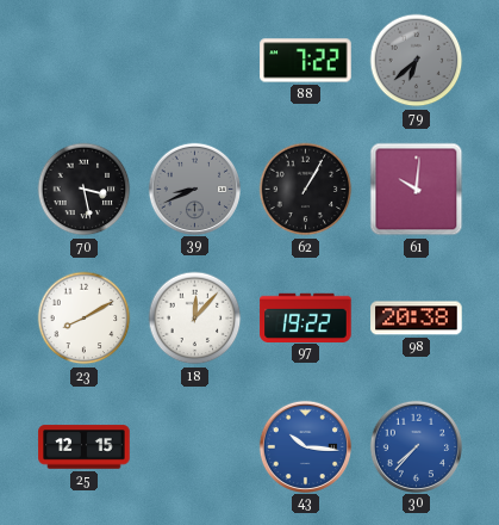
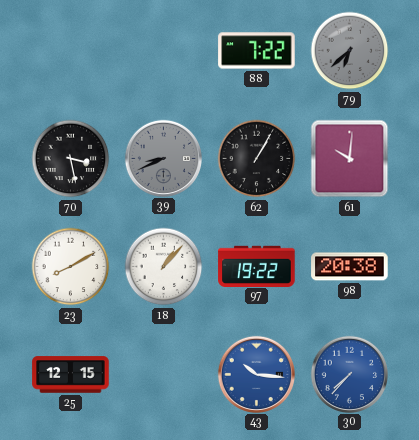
18: 12:07 -> 1:07 (164, 267)
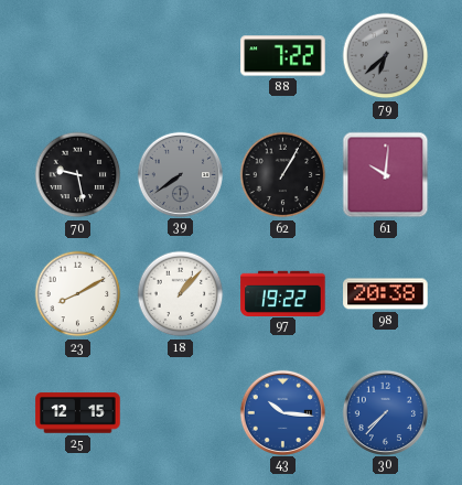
70: 3:28 -> 9:28 (78, 175)
39: 8:41 -> 7:39 (180, 174)
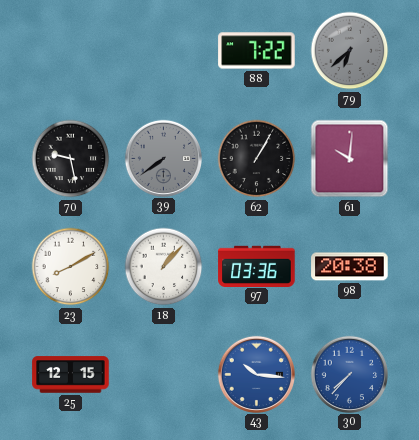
97: 19:22 -> 03:36 (257, 266)
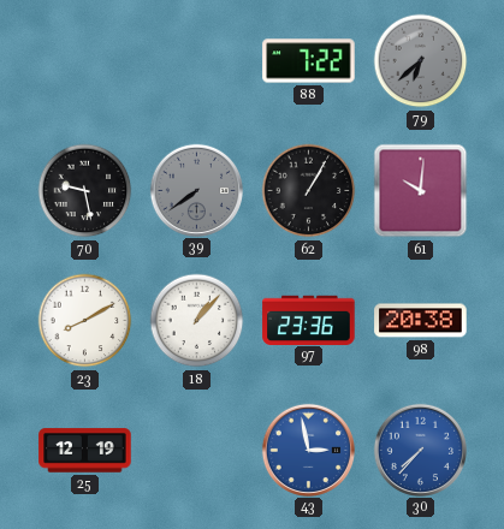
97: 03:36 -> 23:36 (309, 320)
25: 12:15 -> 12:19 (85, 451)
43: 10:16 -> 2:58 (308, 450)
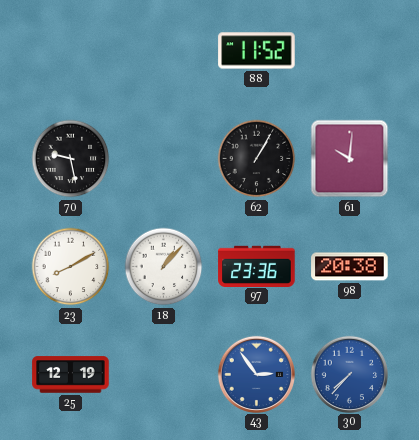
88: 7:22 -> 11:52 (257, 51)
79: 6:38 -> none (421, 61)
39: 7:39 -> none (196, 190)
43: 2:58 -> 2:54 (256, 374)
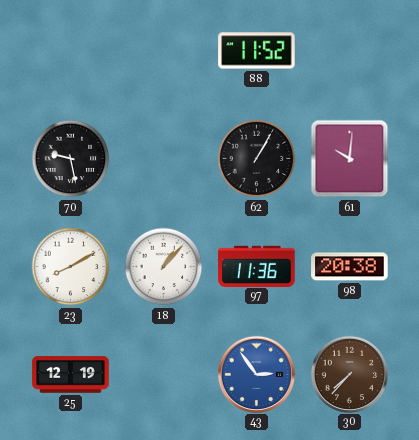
97: 23:36 -> 11:36 (257, 266)
30 dial: blue -> brown (349, 374)
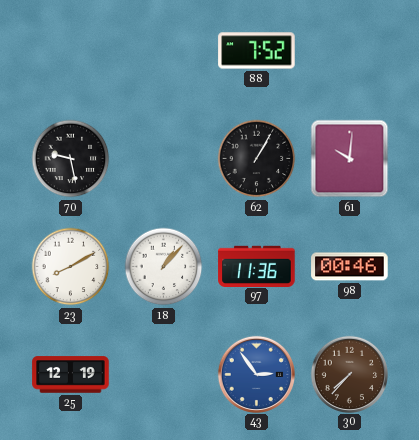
88: 11:52 -> 7:52 (257, 51)
98: 20:38 -> 00:46 (350, 267)
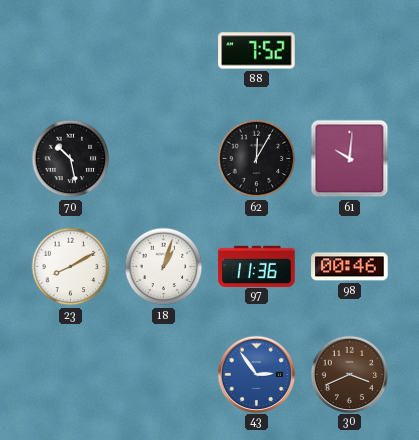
70: 9:28 -> 10:28 (71, 159)
62: 1:05 -> 12:05 (257, 159)
18: 1:07 -> 1:03 (164, 267)
25: 12:19 -> none (71, 375)
30: 7:37 -> 3:41 (349, 374)
